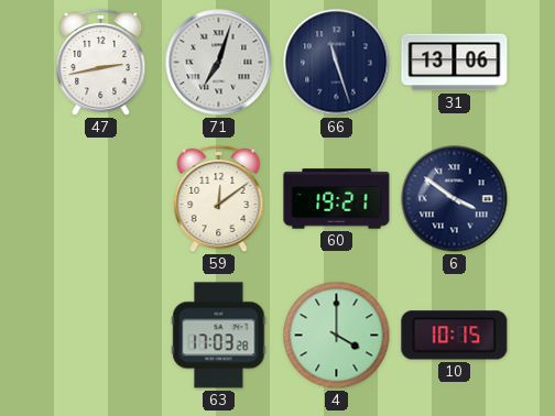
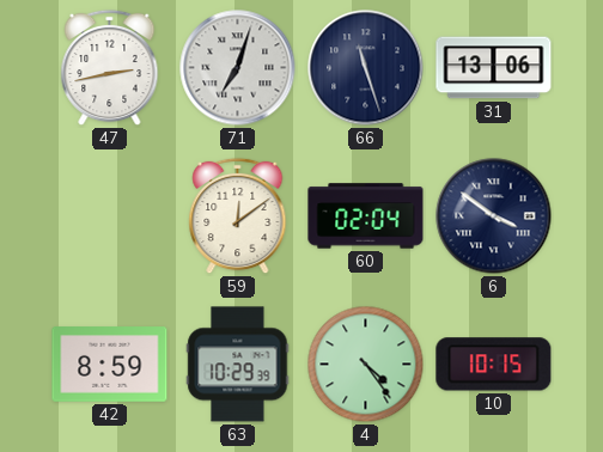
60: 19:21 -> 02:04 (366, 216)
42: none -> 8:59 (110, 365)
63: 17:03 -> 10:29 (238, 365)
4: 4:00 -> 4:24 (366, 365)
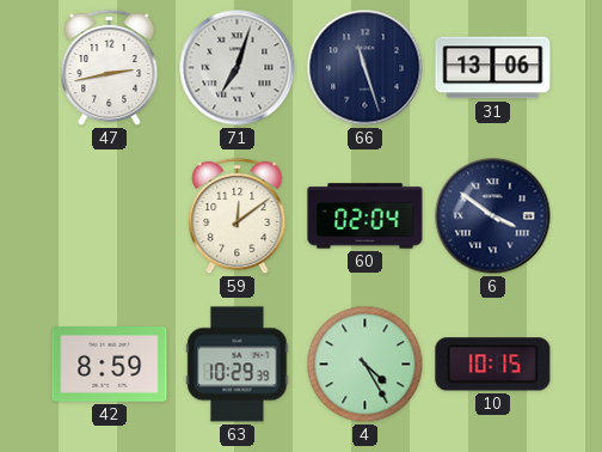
4: 4:24 -> 4:25 (365, 365)
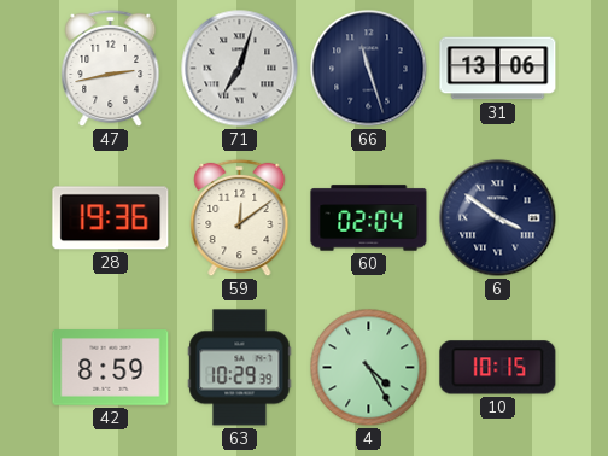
28: none -> 19:36 (111, 218)
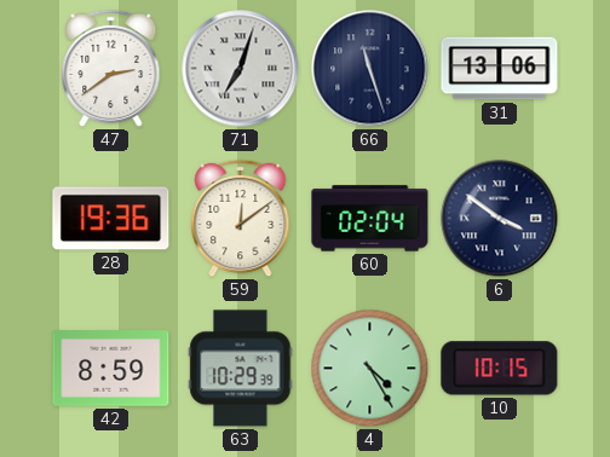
47: 2:43 -> 2:39 (111, 69)
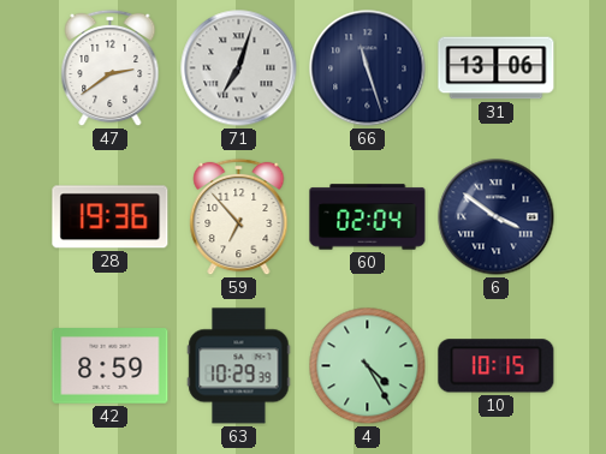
59: 12:09 -> 6:53 (239, 217)
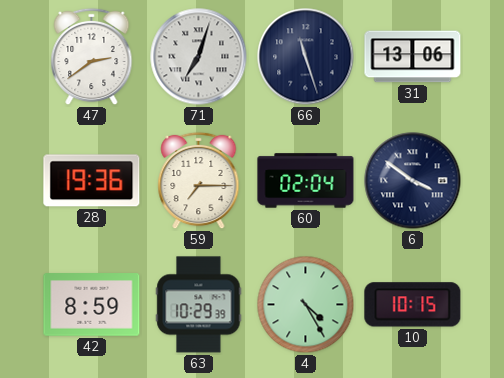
59: 6:53 -> 7:15 (199, 181)
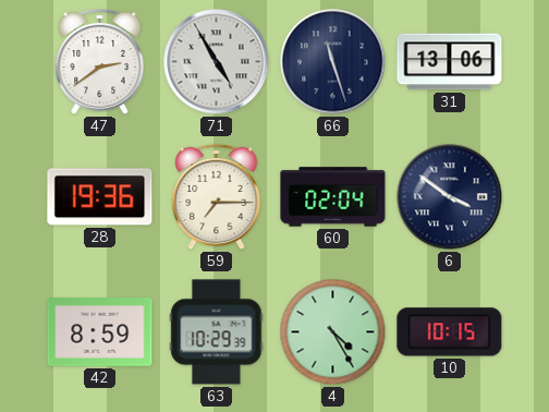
71: 7:03 -> 4:55 (217, 62)
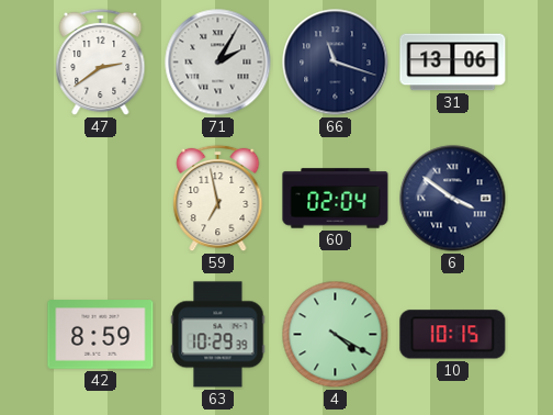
71: 4:55 -> 2:05 (218, 63)
66: 11:27 -> 11:18 (336, 63)
28: 19:36 -> none (100, 197)
59: 7:15 -> 6:58 (218, 199)
4: 4:25 -> 4:20 (336, 335)
